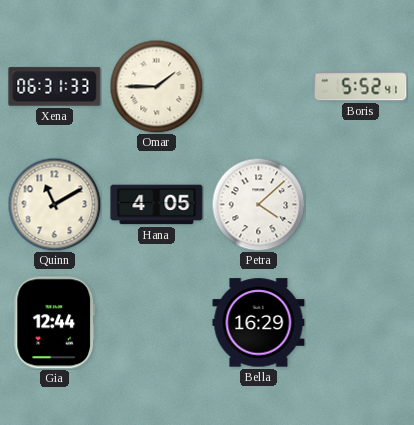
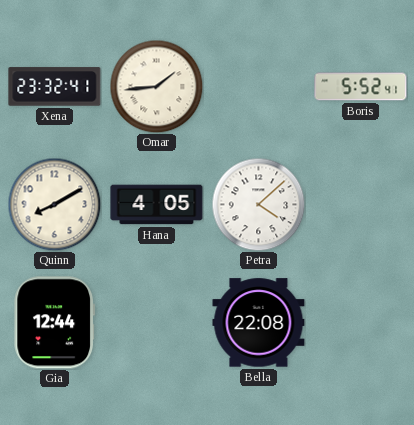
Xena: 06:31 -> 23:32 (55, 87)
Omar: 1:45 -> 1:44 (156, 86)
Quinn: 11:10 -> 8:10 (54, 204)
Bella: 16:29 -> 22:08 (259, 323)
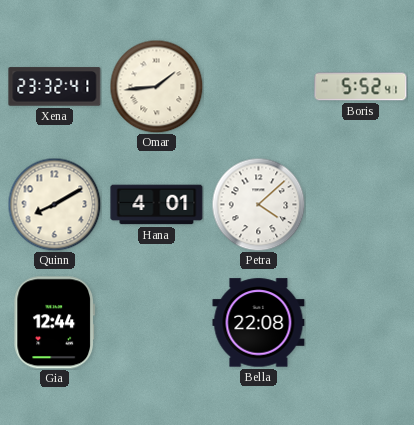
Hana: 4:05 -> 4:01 (157, 205)
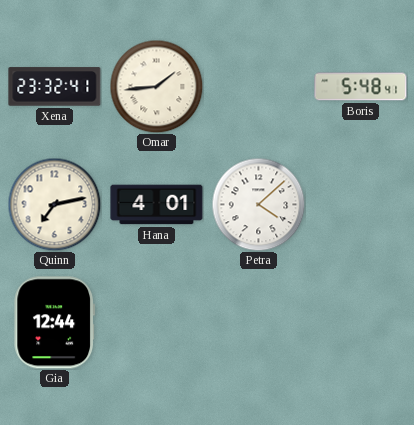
Boris: 5:52 -> 5:48 (361, 87)
Quinn: 8:10 -> 7:13 (54, 204)
Bella: 22:08 -> none (259, 323)
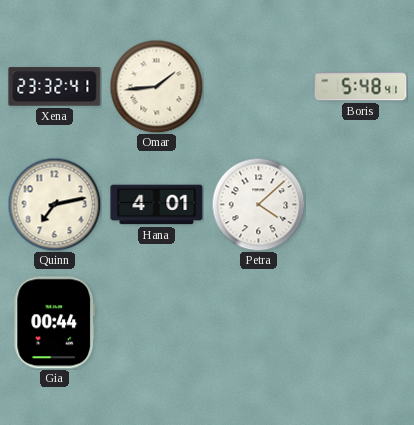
Gia: 12:44 -> 00:44 (55, 323)
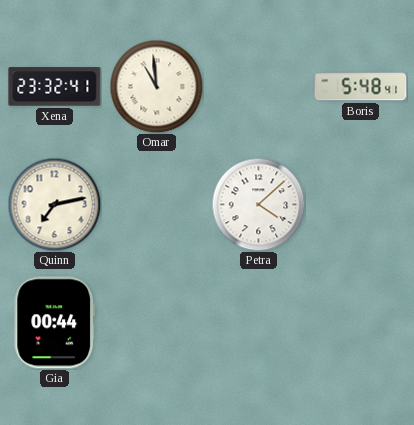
Omar: 1:44 -> 10:59 (156, 86)
Hana: 4:01 -> none (157, 205)
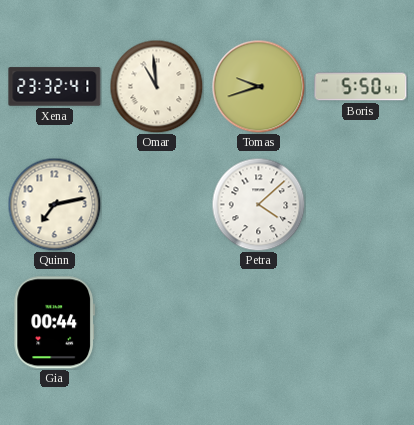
Tomas: none -> 9:42 (258, 86)
Boris: 5:48 -> 5:50 (361, 87)
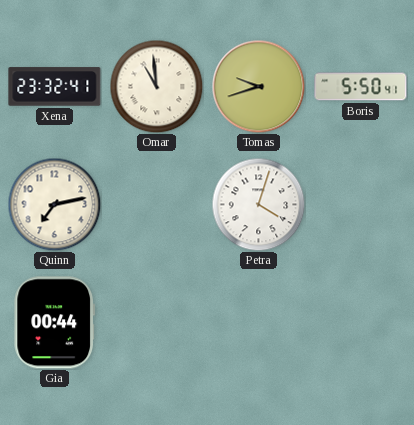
Petra: 4:08 -> 4:03 (258, 204)
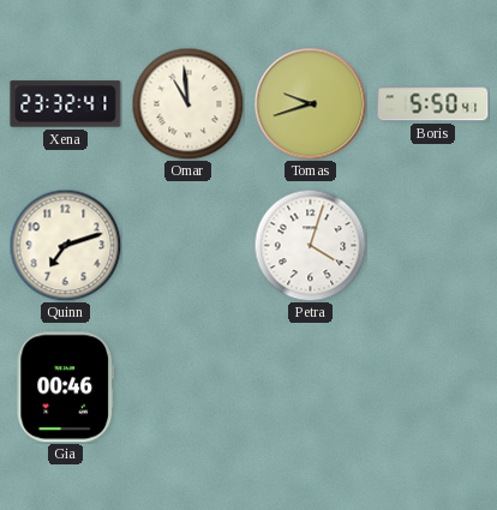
Quinn: 7:13 -> 7:12 (65, 245)
Gia: 00:44 -> 00:46 (66, 388)
